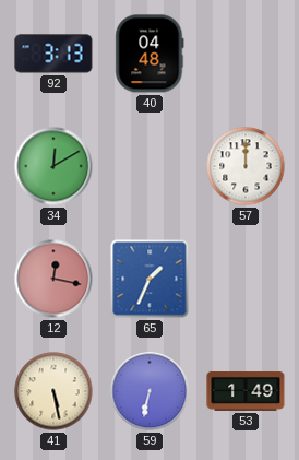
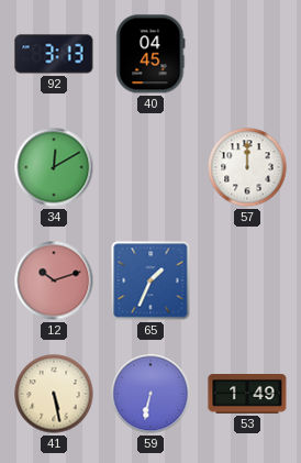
40: 04:48 -> 04:45 (150, 54)
12: 12:17 -> 10:12 (54, 280)
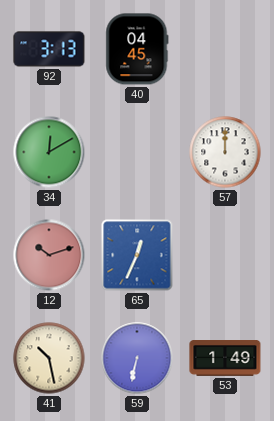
65: 1:34 -> 12:34 (137, 255)
41: 5:28 -> 10:28 (49, 358)
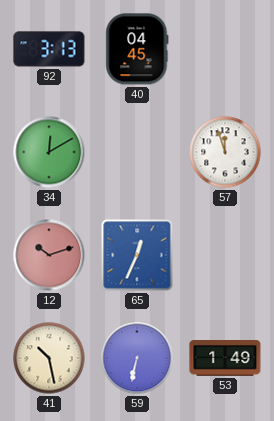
57: 12:00 -> 11:57 (225, 152)
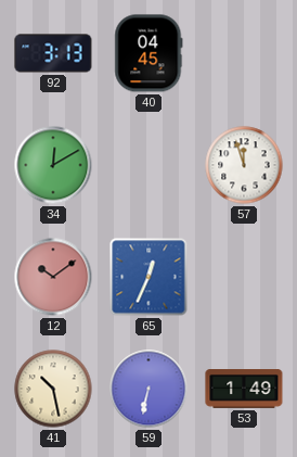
12: 10:12 -> 10:09 (53, 277)
